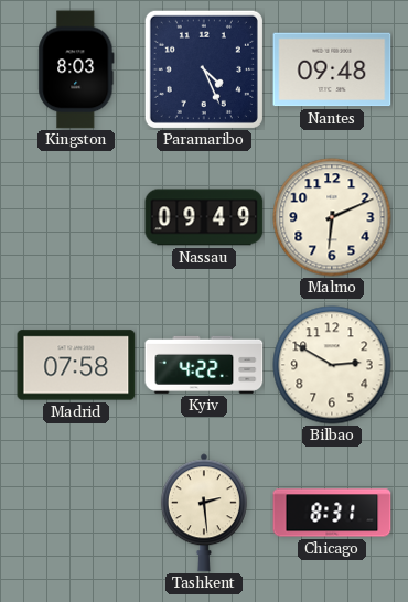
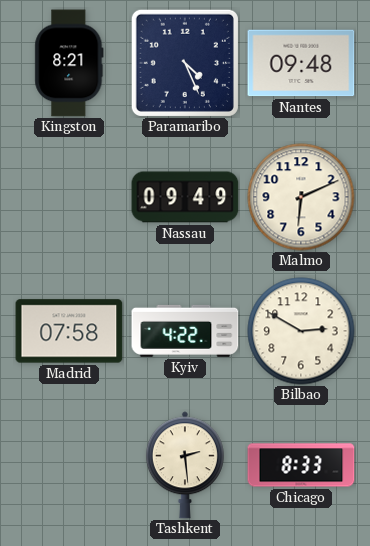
Kingston: 8:03 -> 8:21 (69, 63)
Chicago: 8:31 -> 8:33 (301, 465)
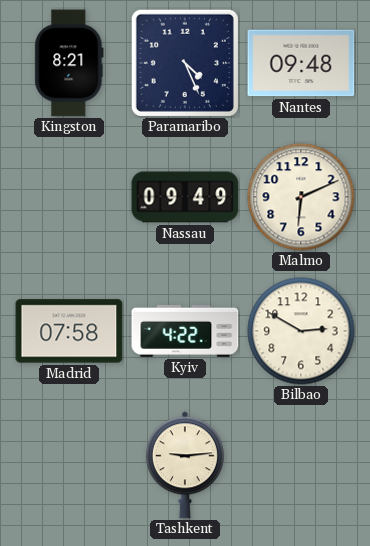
Tashkent: 2:29 -> 9:14 (185, 465)
Chicago: 8:33 -> none (301, 465)
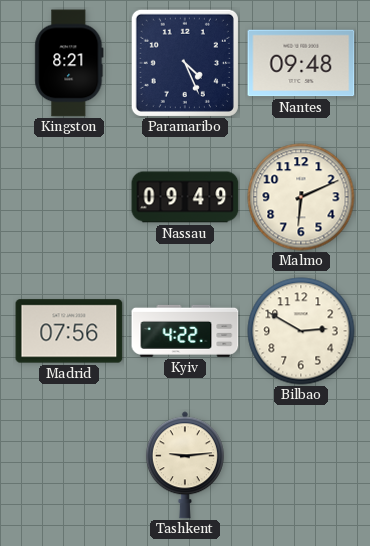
Madrid: 07:58 -> 07:56 (69, 331)
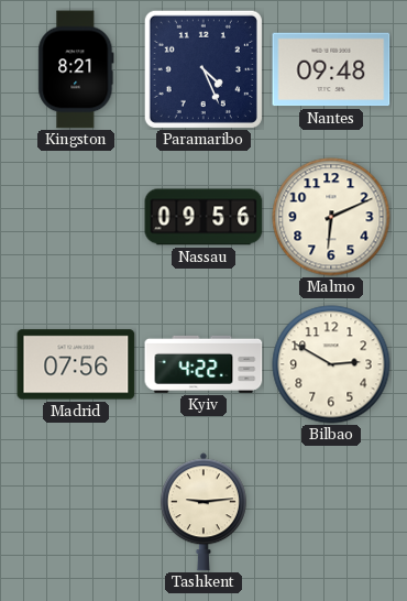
Nassau: 09:49 -> 09:56 (204, 217)
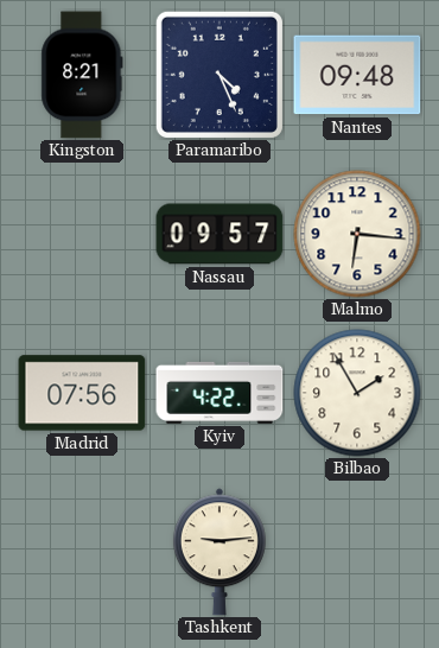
Nassau: 09:56 -> 09:57 (220, 234)
Malmo: 6:11 -> 6:16 (357, 234)
Bilbao: 2:50 -> 1:55 (357, 393)
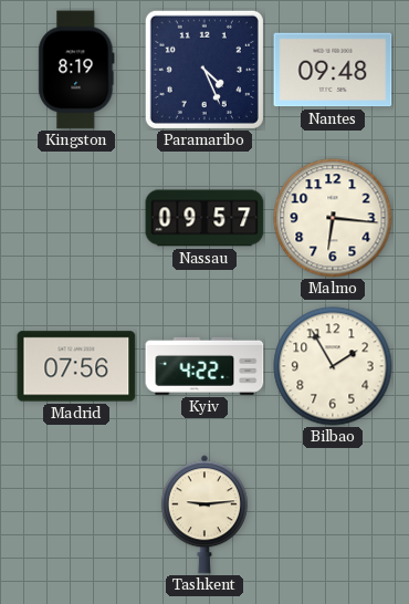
Kingston: 8:21 -> 8:19 (76, 70)
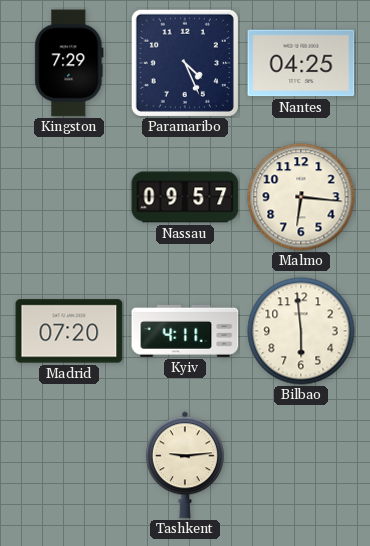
Kingston: 8:19 -> 7:29 (69, 63)
Nantes: 09:48 -> 04:25 (301, 63)
Madrid: 07:56 -> 07:20 (69, 331)
Kyiv: 4:22 -> 4:11 (185, 331)
Bilbao: 1:55 -> 5:59 (301, 331)
